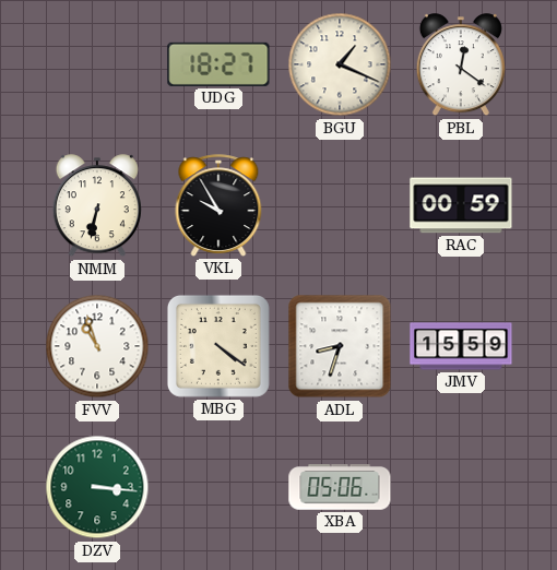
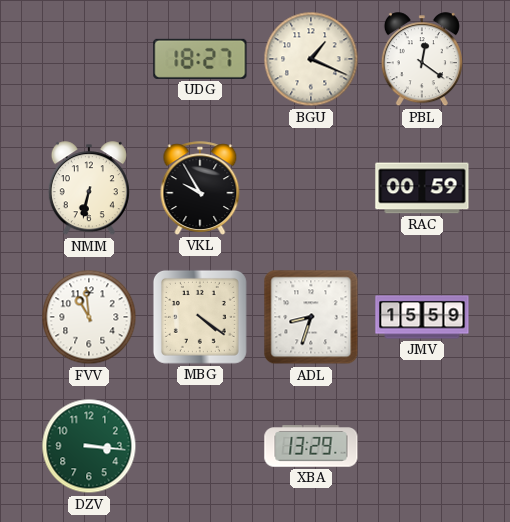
FVV: 10:57 -> 10:59 (89, 317)
XBA: 05:06 -> 13:29 (311, 446)
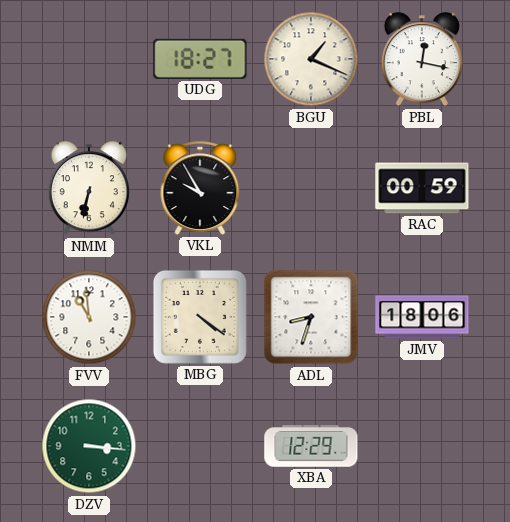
PBL: 12:21 -> 12:17 (422, 60)
JMV: 15:59 -> 18:06 (422, 317)
XBA: 13:29 -> 12:29 (311, 446)
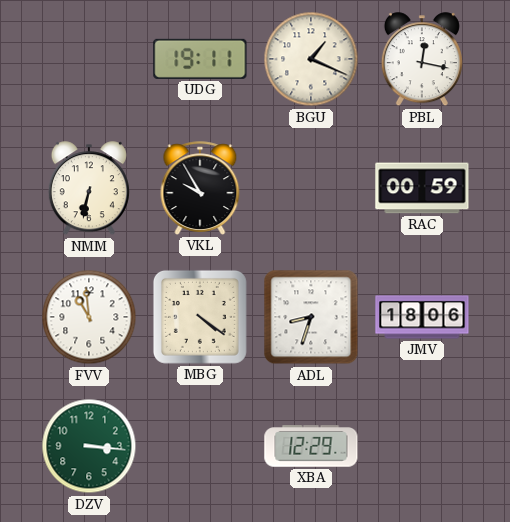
UDG: 18:27 -> 19:11 (200, 59)
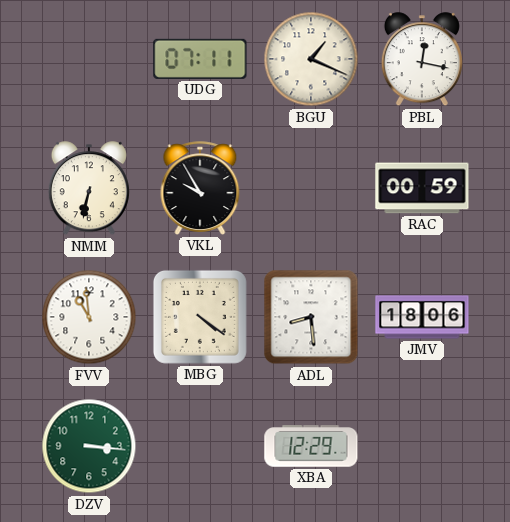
UDG: 19:11 -> 07:11 (200, 59)
ADL: 8:33 -> 8:29 (311, 317)
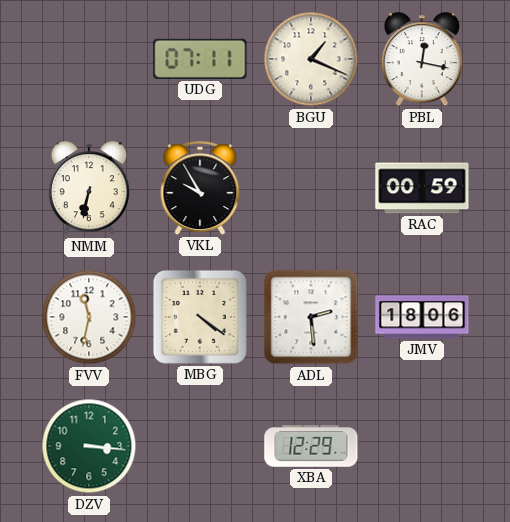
FVV: 10:59 -> 11:32 (89, 317)
ADL: 8:29 -> 2:29 (311, 317)
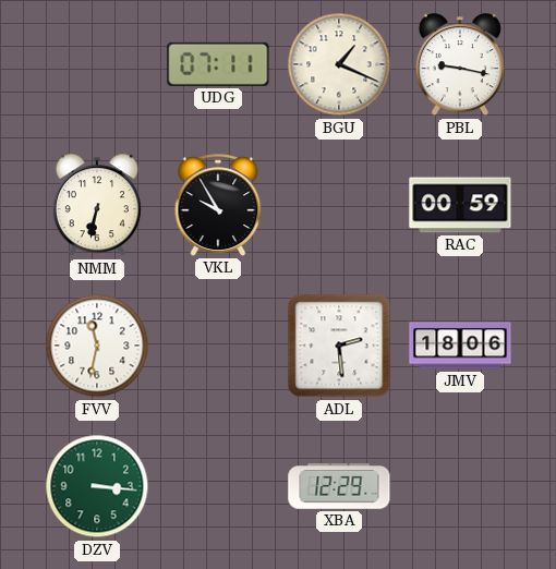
PBL: 12:17 -> 9:17 (460, 65)
MBG: 4:21 -> none (200, 317)
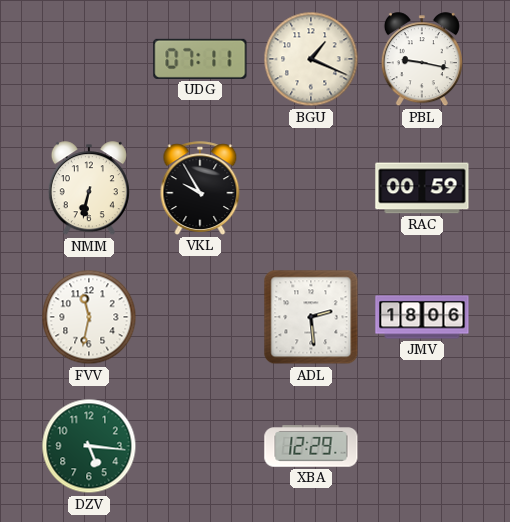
DZV: 3:16 -> 5:16 (89, 446)
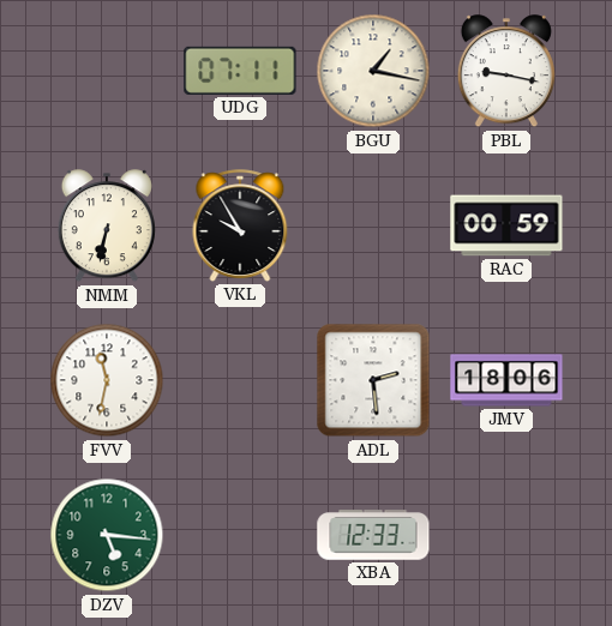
BGU: 1:19 -> 1:17 (373, 71)
XBA: 12:29 -> 12:33 (373, 535)
